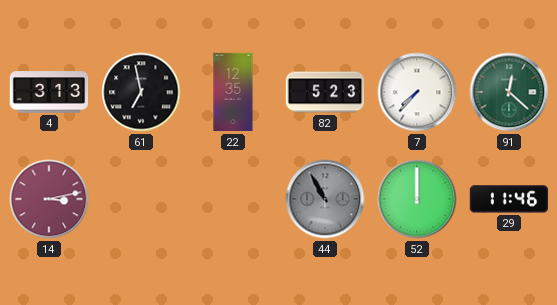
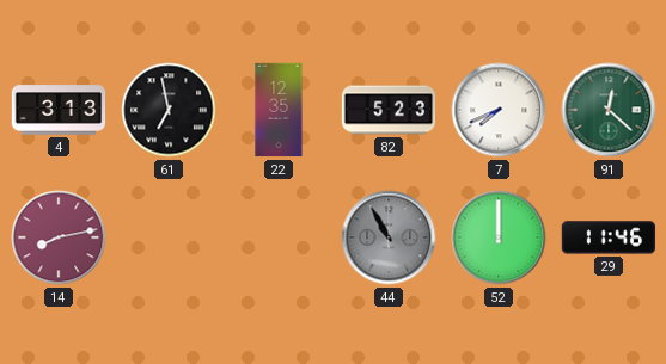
7: 7:37 -> 7:41 (499, 110)
14: 3:13 -> 8:13 (59, 237)
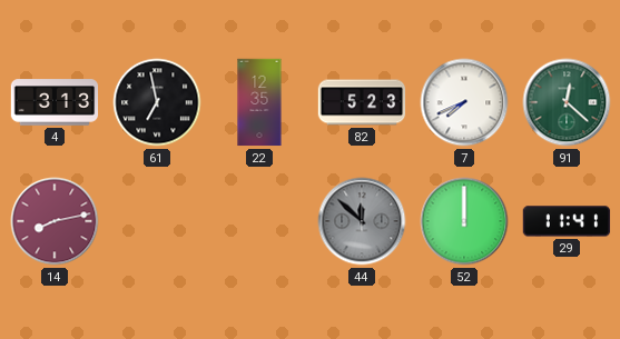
44: 10:55 -> 11:52 (362, 221)
29: 11:46 -> 11:41 (567, 221)
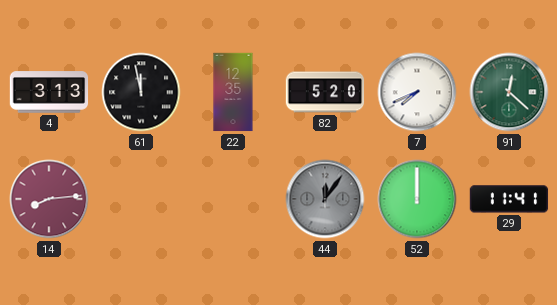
61: 6:58 -> 11:58 (141, 92)
82: 5:23 -> 5:20 (325, 92)
14: 8:13 -> 8:14 (49, 199)
44: 11:52 -> 12:06 (325, 199)
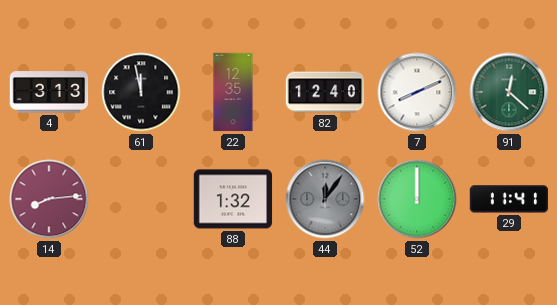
82: 5:20 -> 12:40 (325, 92)
7: 7:41 -> 8:11 (417, 92)
88: none -> 1:32 (233, 199)
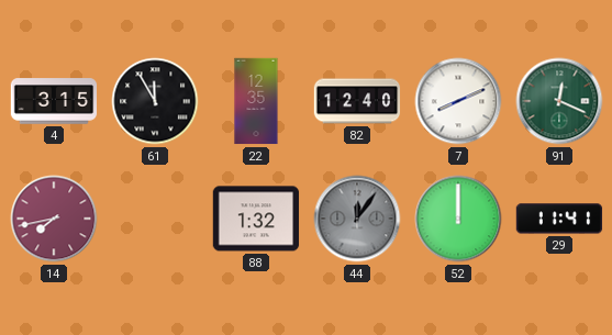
4: 3:13 -> 3:15 (54, 101)
61: 11:58 -> 11:55 (155, 101)
91: 12:22 -> 12:19 (559, 101)
14: 8:14 -> 7:43 (54, 219)
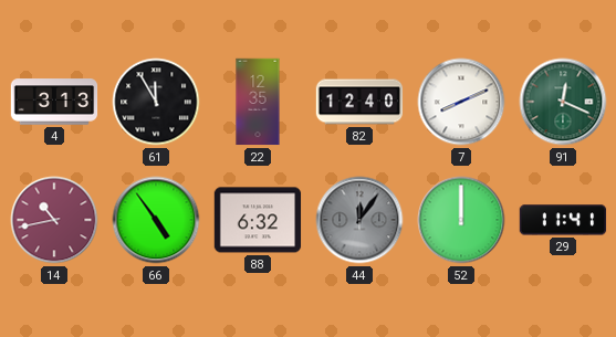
4: 3:15 -> 3:13 (54, 102)
14: 7:43 -> 10:43 (54, 220)
66: none -> 4:54 (156, 220)
88: 1:32 -> 6:32 (258, 220)
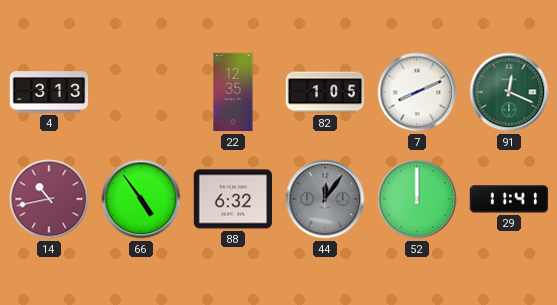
61: 11:55 -> none (156, 102)
82: 12:40 -> 1:05 (325, 92)
